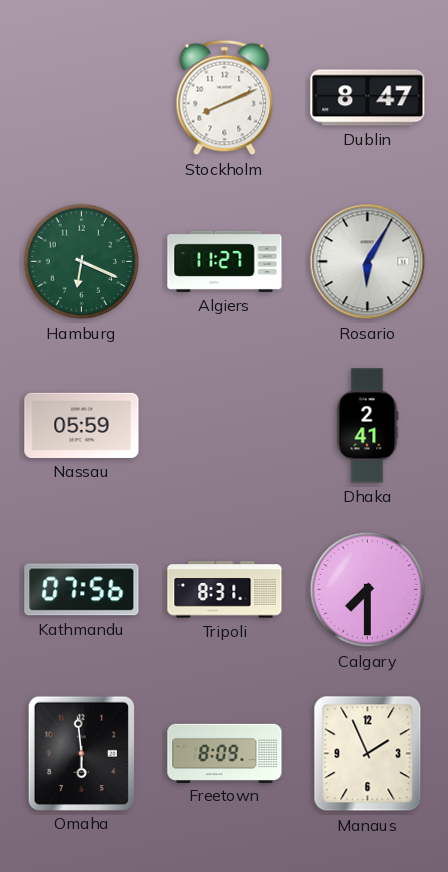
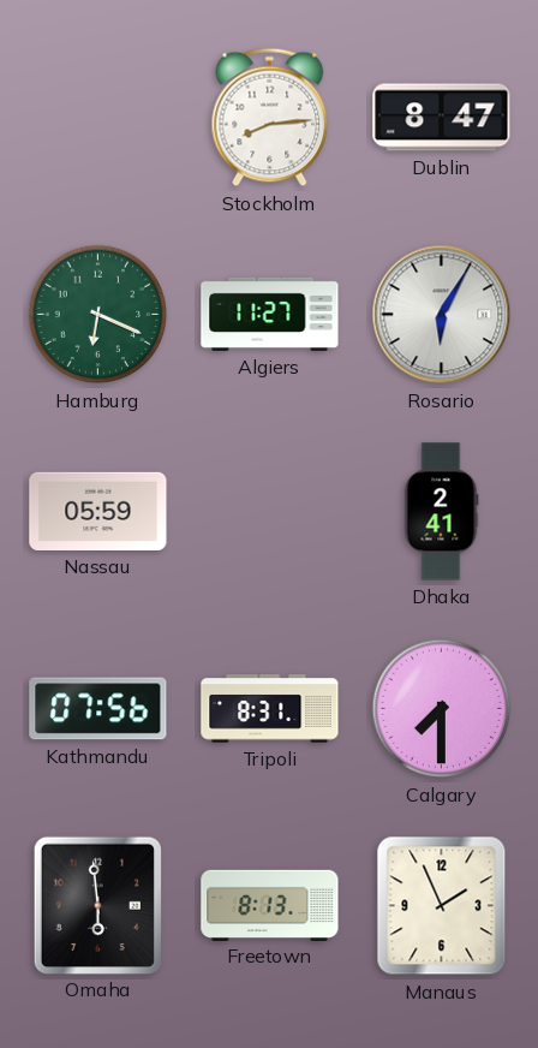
Stockholm: 8:11 -> 8:14 (270, 118)
Freetown: 8:09 -> 8:13 (270, 905)
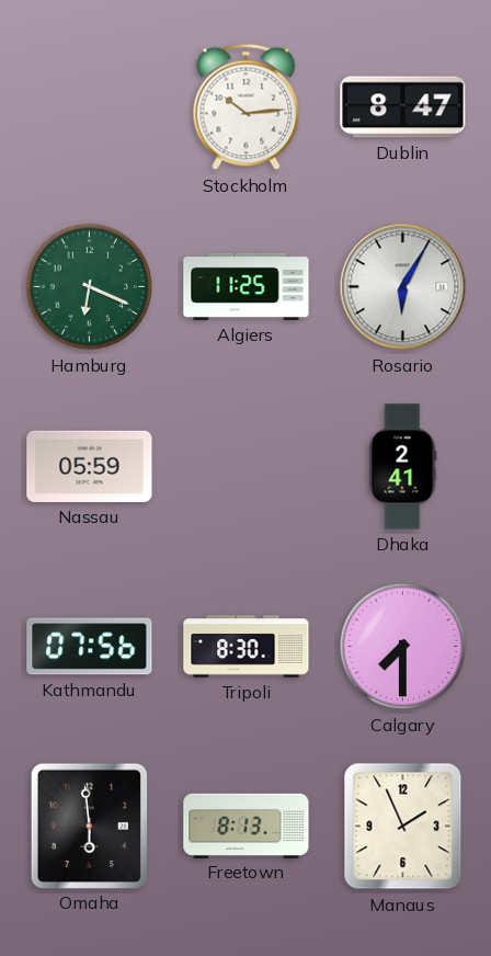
Stockholm: 8:14 -> 10:14 (247, 107)
Algiers: 11:27 -> 11:25 (247, 286)
Tripoli: 8:31 -> 8:30 (247, 647)
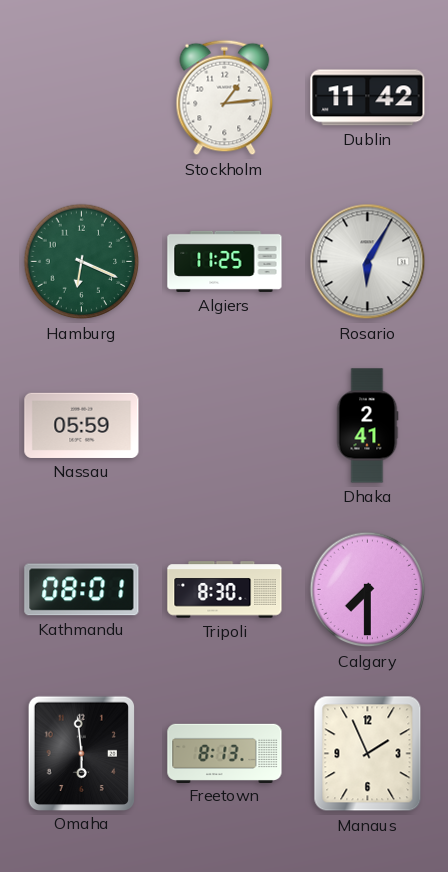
Stockholm: 10:14 -> 1:14 (225, 98)
Dublin: 8:47 -> 11:42 (368, 98)
Kathmandu: 07:56 -> 08:01 (82, 590)
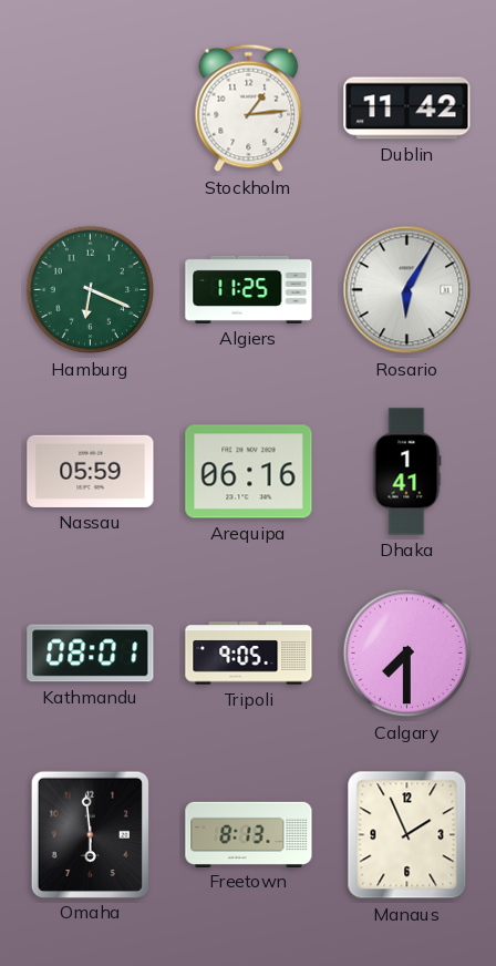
Arequipa: none -> 06:16 (249, 472)
Dhaka: 2:41 -> 1:41 (406, 472)
Tripoli: 8:30 -> 9:05 (249, 654)
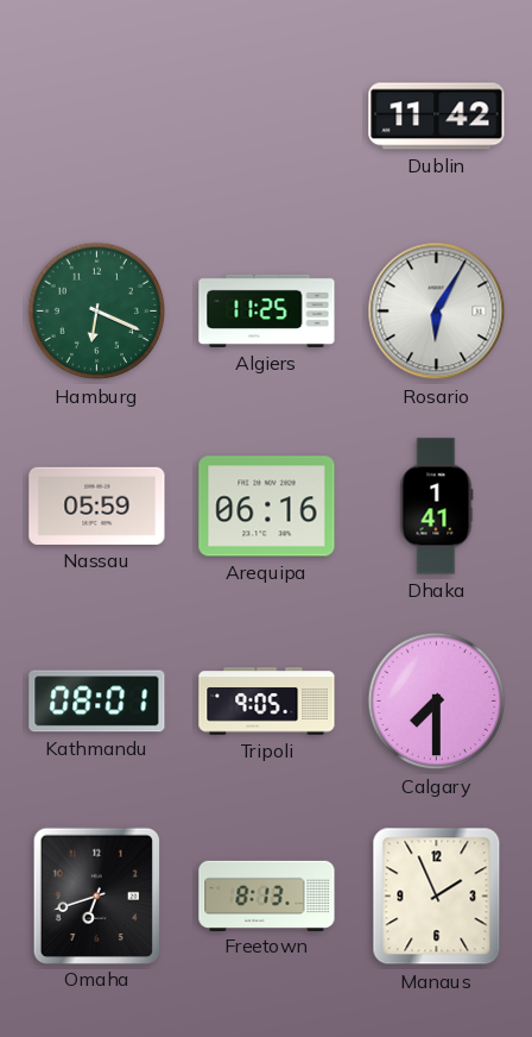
Stockholm: 1:14 -> none (249, 109)
Omaha: 5:59 -> 6:42 (96, 895)
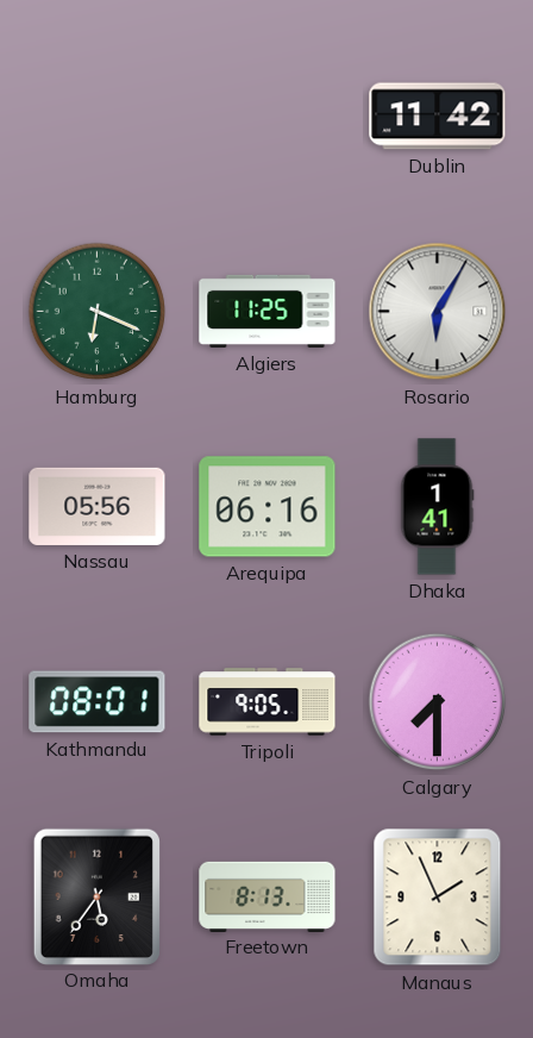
Nassau: 05:59 -> 05:56 (98, 506)
Omaha: 6:42 -> 5:36 (96, 896)
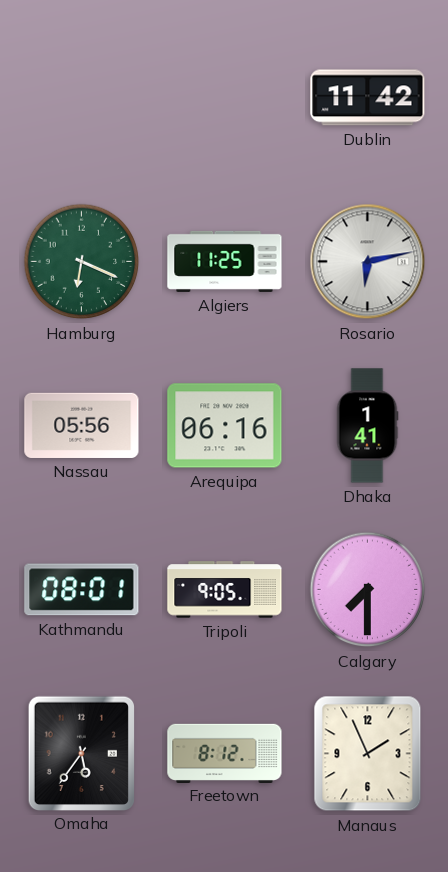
Rosario: 6:05 -> 6:13 (368, 262)
Freetown: 8:13 -> 8:12 (225, 753)
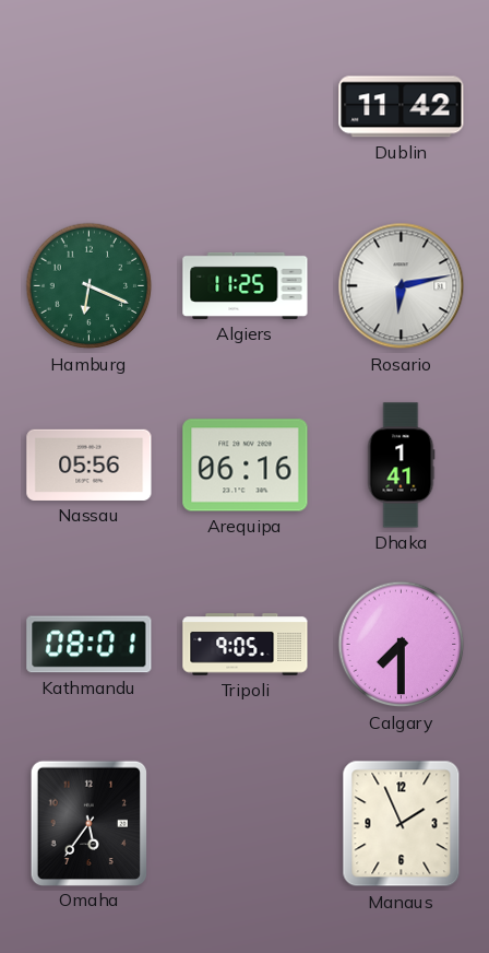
Freetown: 8:12 -> none (225, 753)
